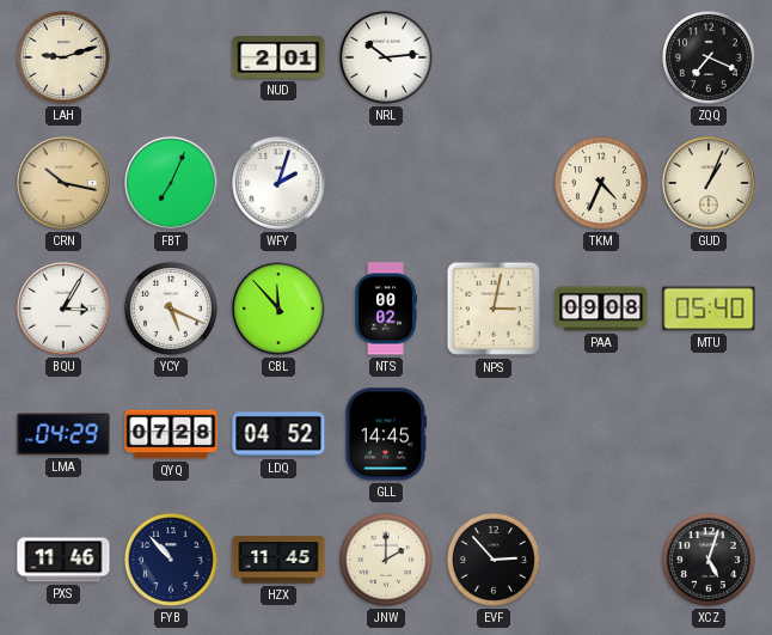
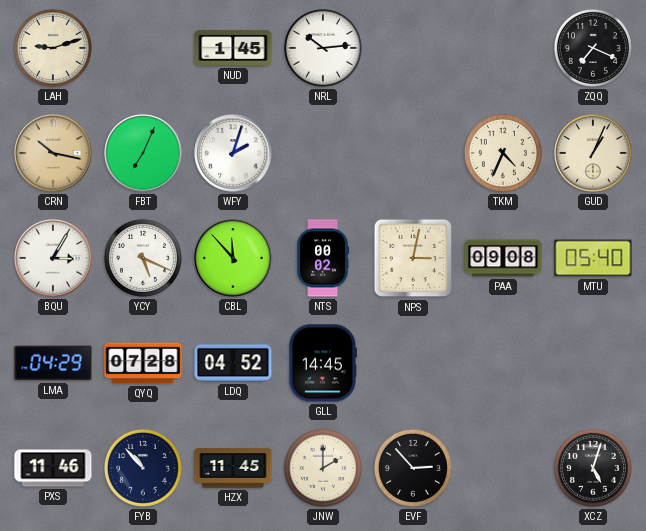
NUD: 2:01 -> 1:45 (233, 48)
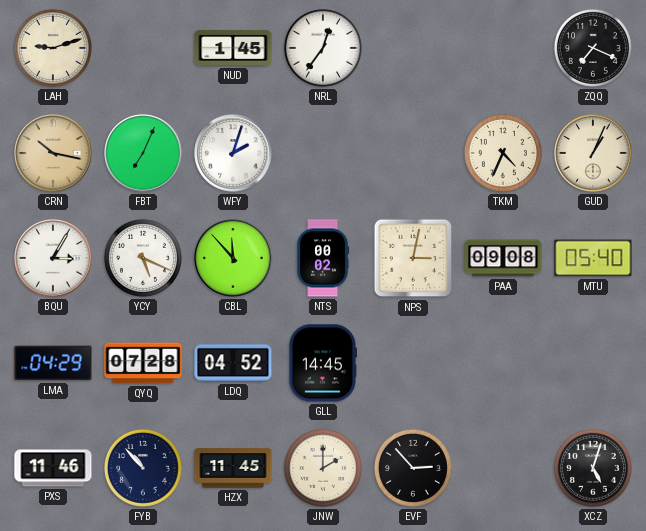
NRL: 10:14 -> 12:36 (323, 48)
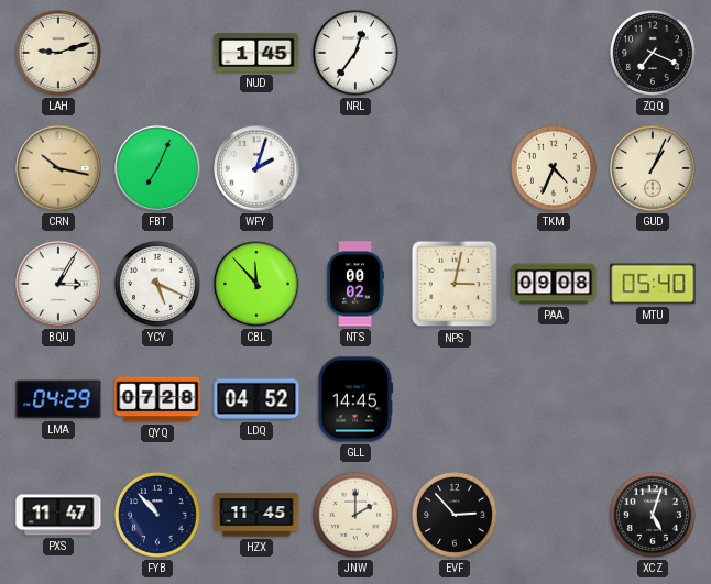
PXS: 11:46 -> 11:47 (58, 515)
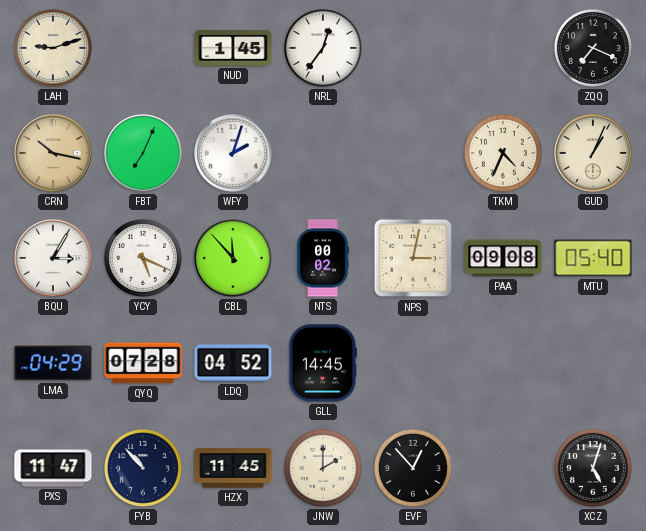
EVF: 2:53 -> 12:53 (413, 468)
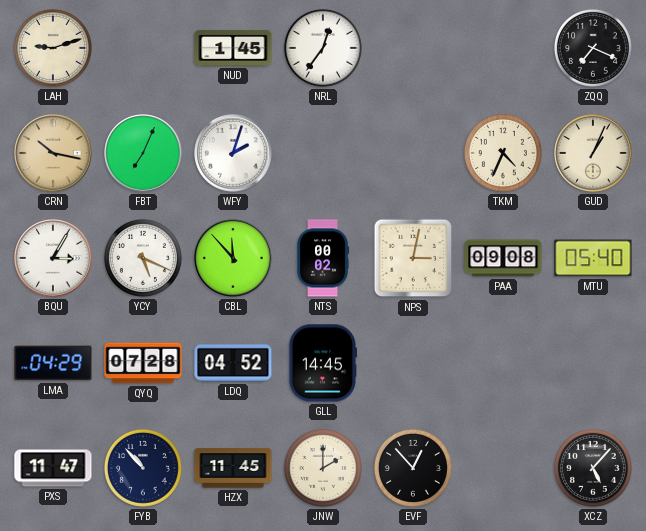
XCZ: 5:03 -> 5:07 (593, 468)
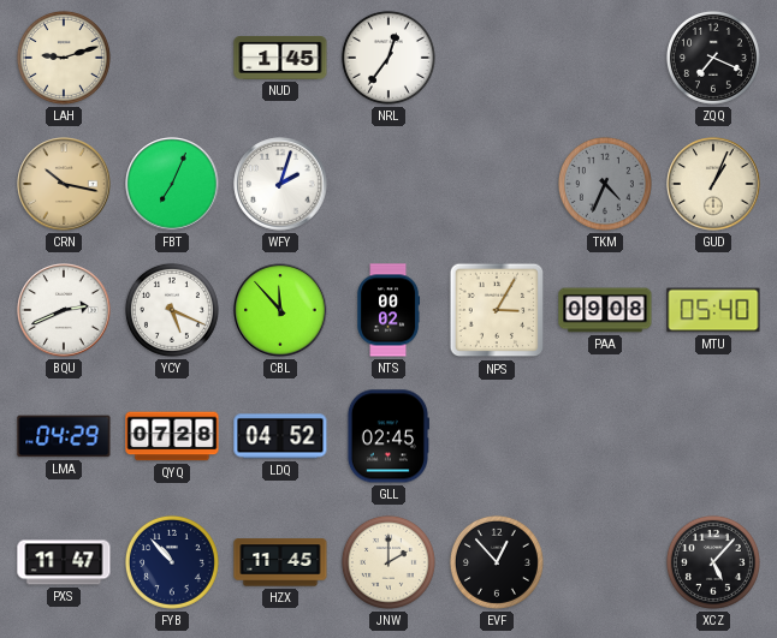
TKM dial: cream -> grey (605, 184)
BQU: 3:05 -> 2:41 (64, 310)
NPS: 3:02 -> 3:05 (497, 310)
GLL: 14:45 -> 02:45 (387, 436)
